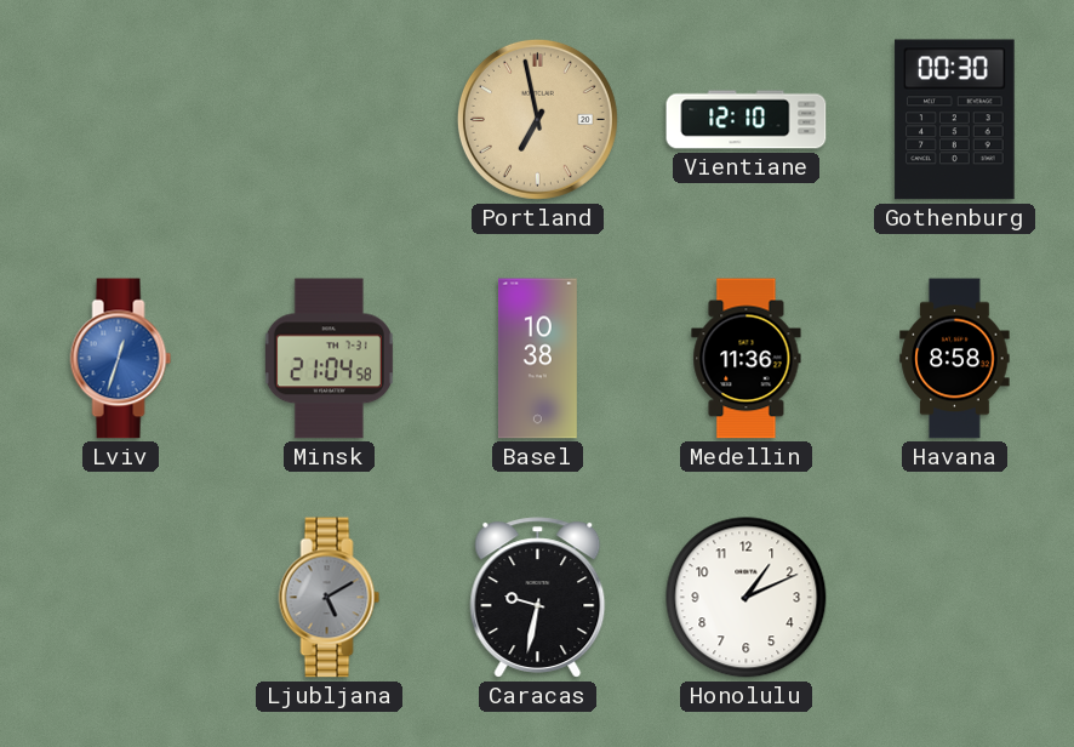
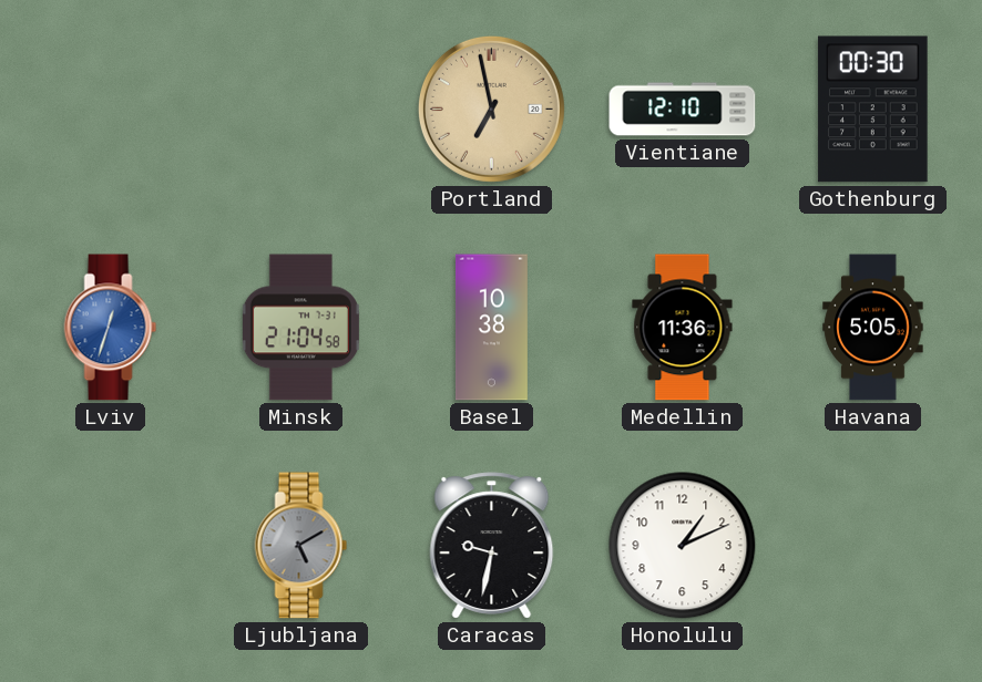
Havana: 8:58 -> 5:05 (873, 328)
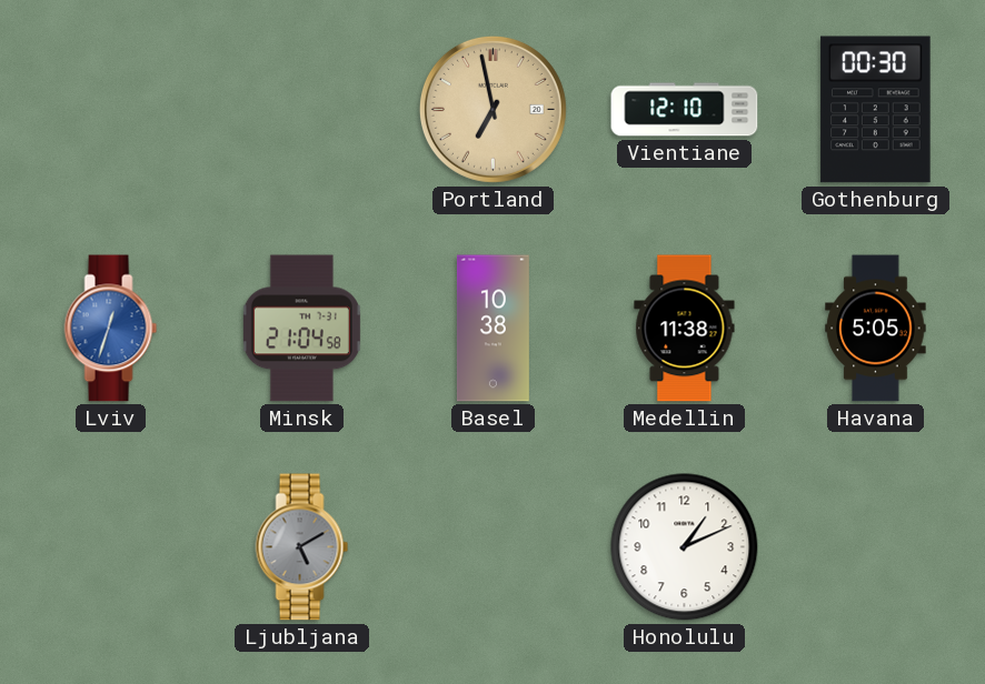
Medellin: 11:36 -> 11:38 (685, 329)
Caracas: 9:32 -> none (492, 546)
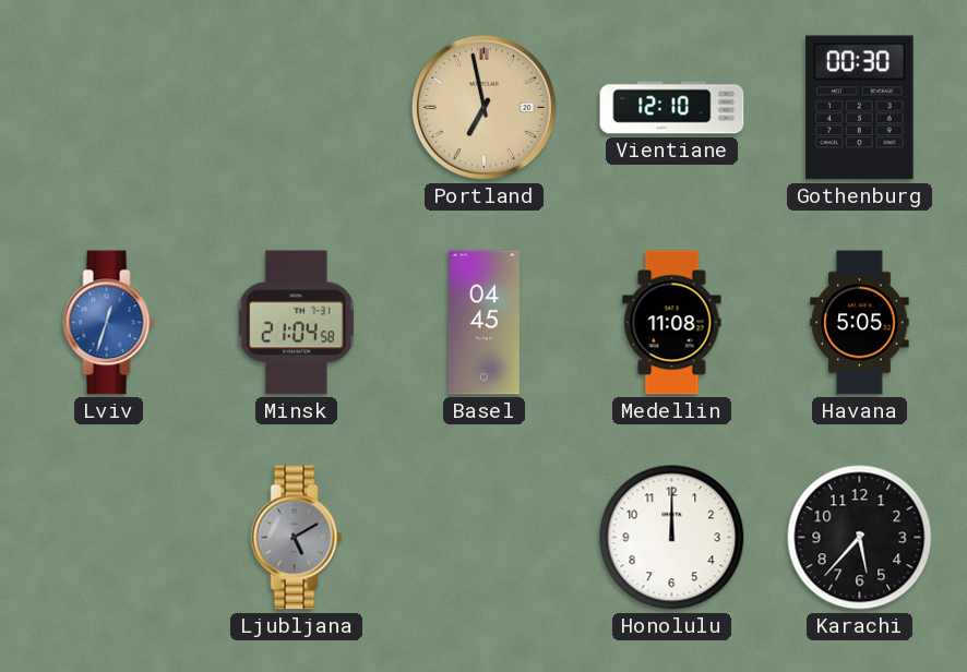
Basel: 10:38 -> 04:45 (484, 323)
Medellin: 11:38 -> 11:08 (672, 323)
Honolulu: 1:11 -> 12:00 (672, 538)
Karachi: none -> 5:37 (860, 538)
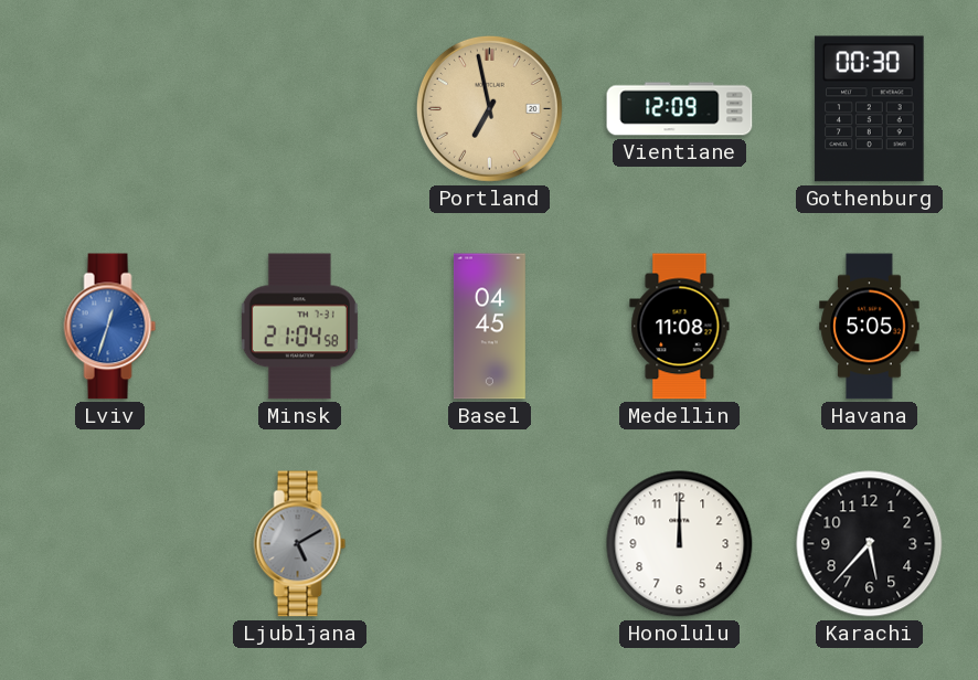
Vientiane: 12:10 -> 12:09 (680, 109)
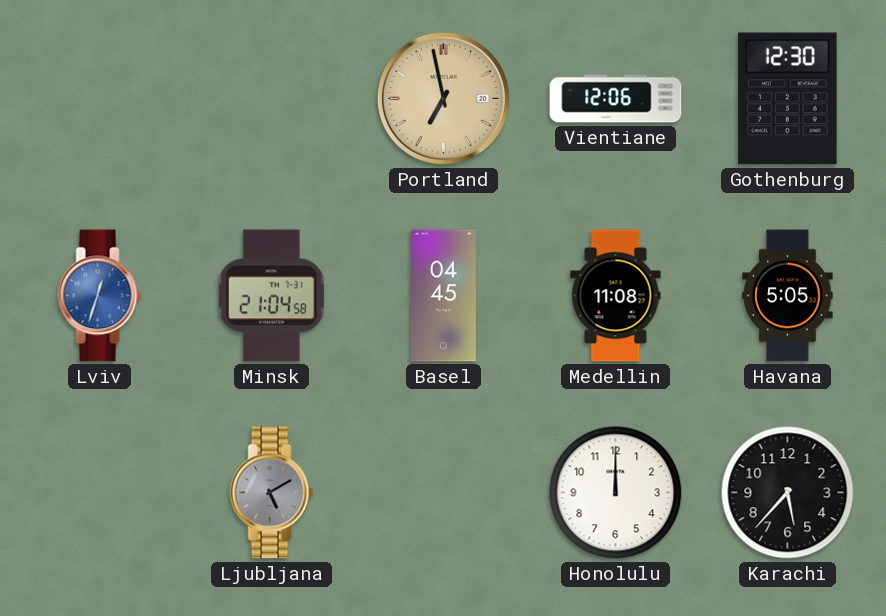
Vientiane: 12:09 -> 12:06 (616, 99)
Gothenburg: 00:30 -> 12:30 (788, 99)
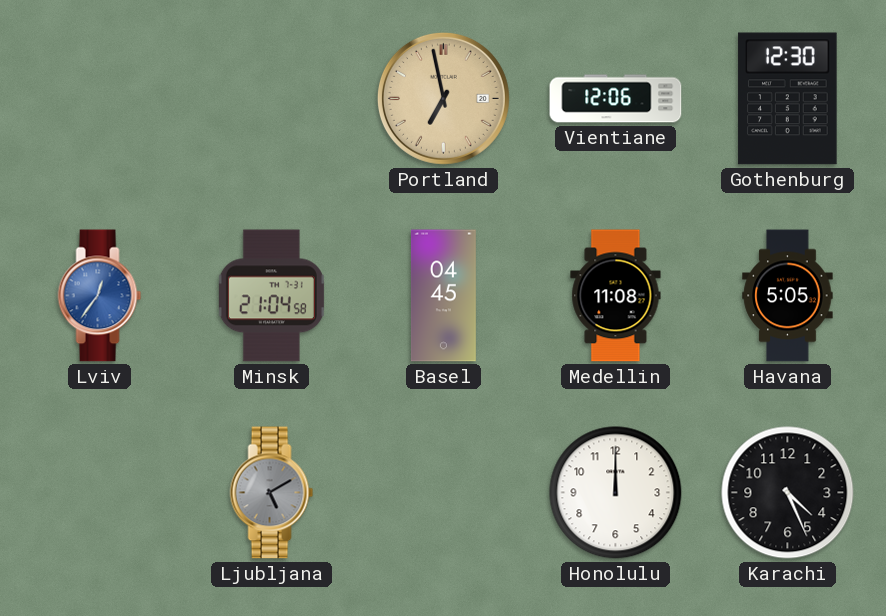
Lviv: 12:33 -> 12:36 (100, 296)
Karachi: 5:37 -> 4:26 (788, 493)
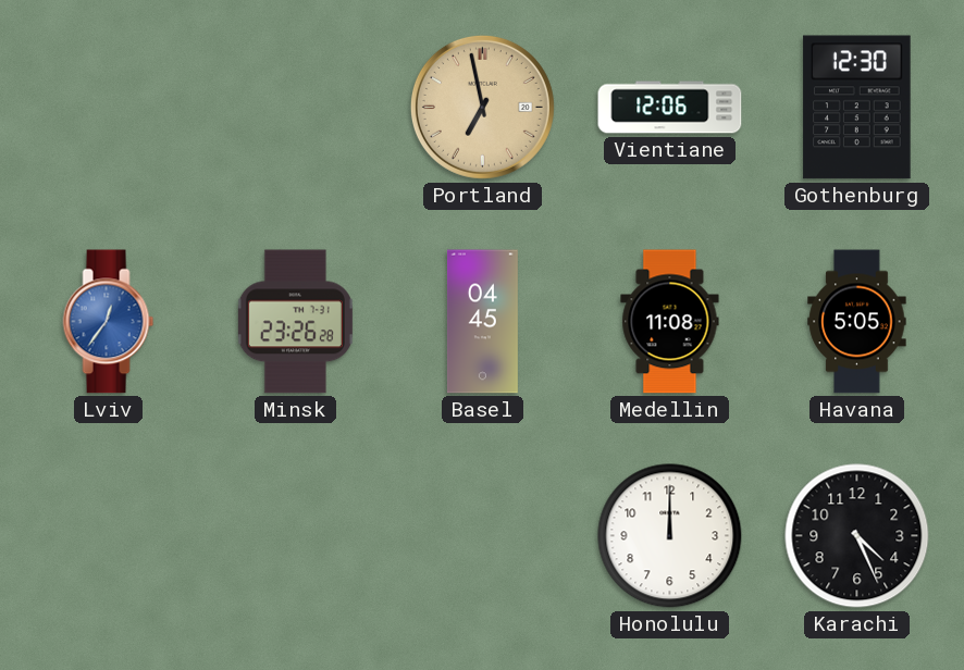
Minsk: 21:04 -> 23:26 (295, 322)
Ljubljana: 5:10 -> none (272, 493)
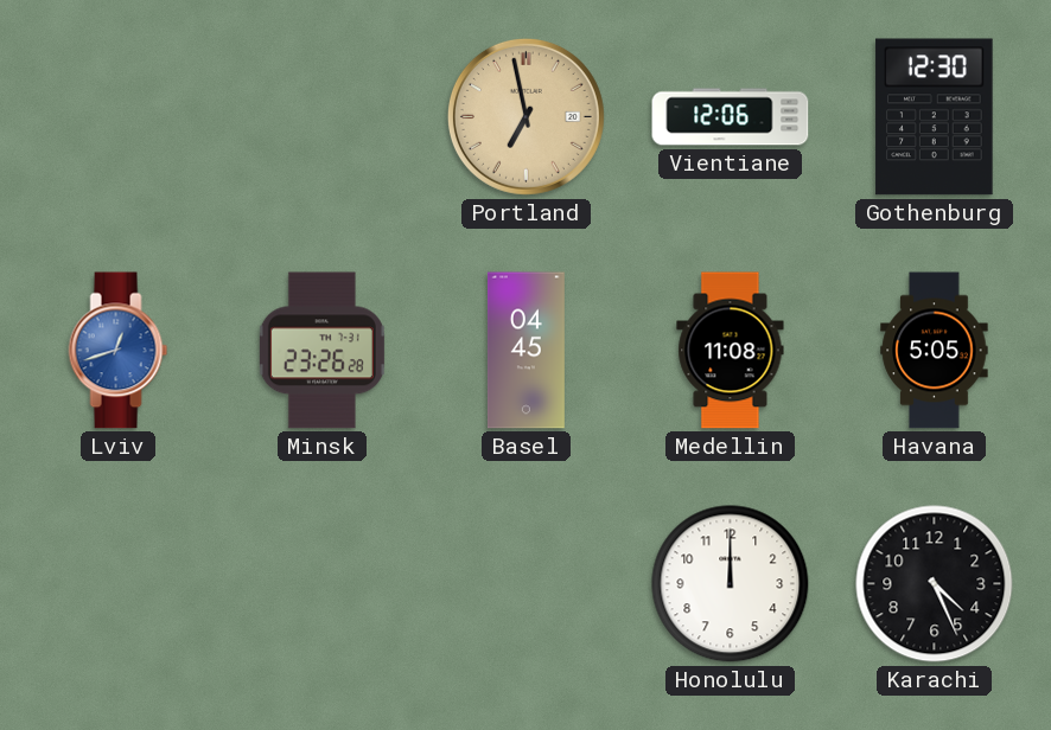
Lviv: 12:36 -> 12:42 (119, 351)
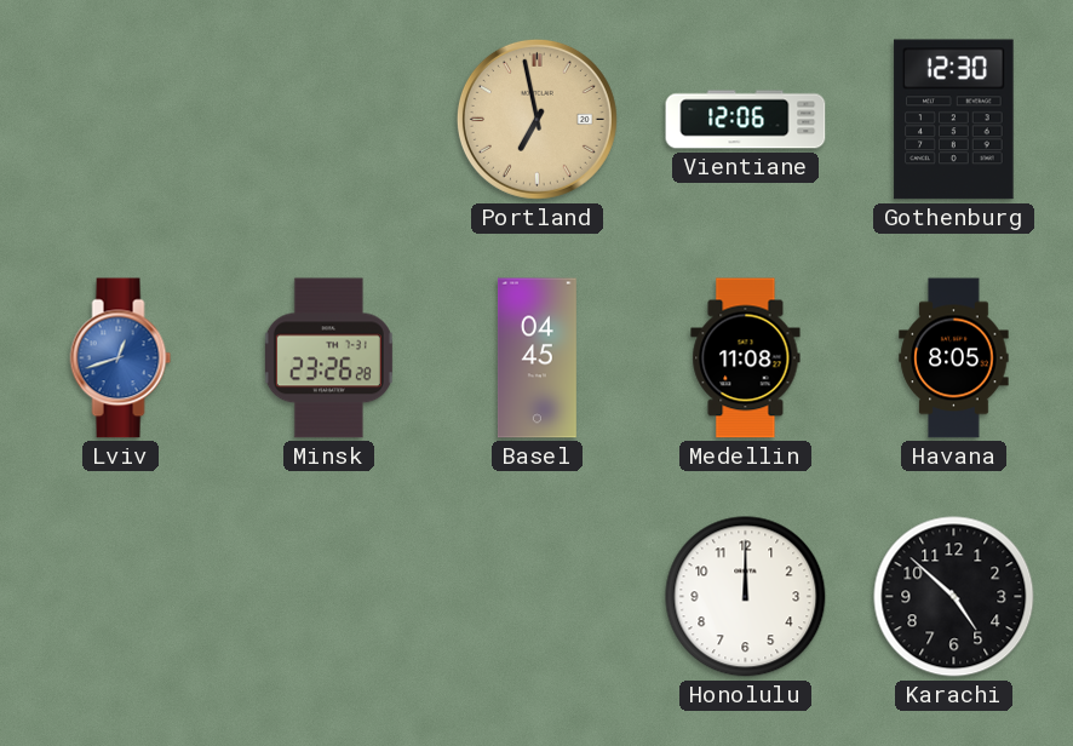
Havana: 5:05 -> 8:05 (954, 358)
Karachi: 4:26 -> 4:52 (954, 597)
